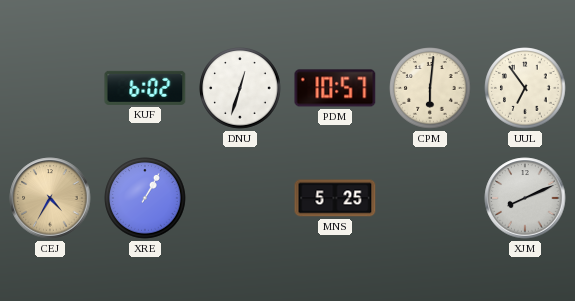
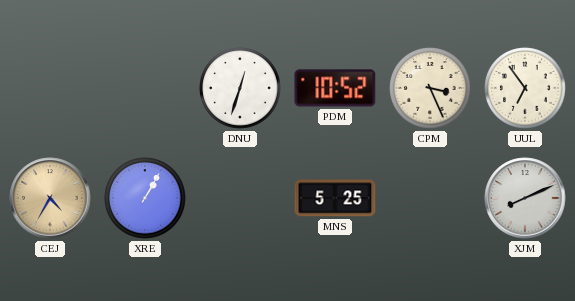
KUF: 6:02 -> none (145, 88)
PDM: 10:57 -> 10:52 (335, 88)
CPM: 6:01 -> 3:26 (430, 88)
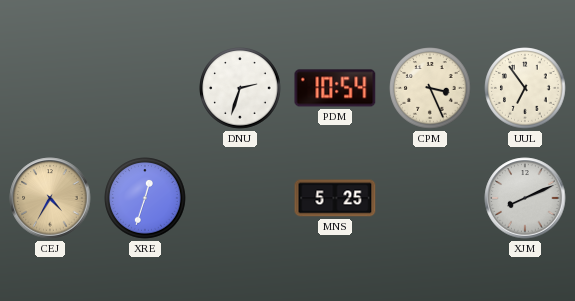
DNU: 12:33 -> 2:33 (240, 88)
PDM: 10:52 -> 10:54 (335, 88)
XRE: 1:05 -> 12:33 (145, 198)
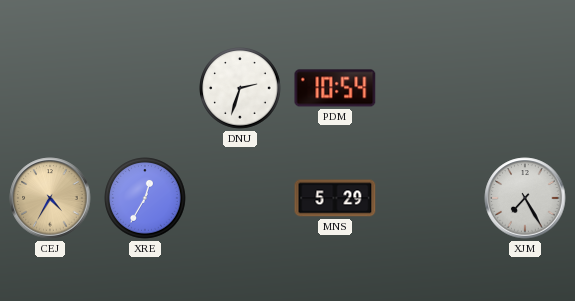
CPM: 3:26 -> none (430, 88)
UUL: 6:54 -> none (525, 88)
XRE: 12:33 -> 12:35 (145, 198)
MNS: 5:25 -> 5:29 (335, 198)
XJM: 8:11 -> 7:25 (525, 198)
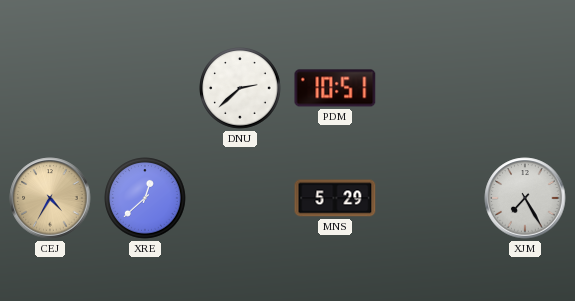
DNU: 2:33 -> 2:38 (240, 88)
PDM: 10:54 -> 10:51 (335, 88)
XRE: 12:35 -> 12:38 (145, 198)
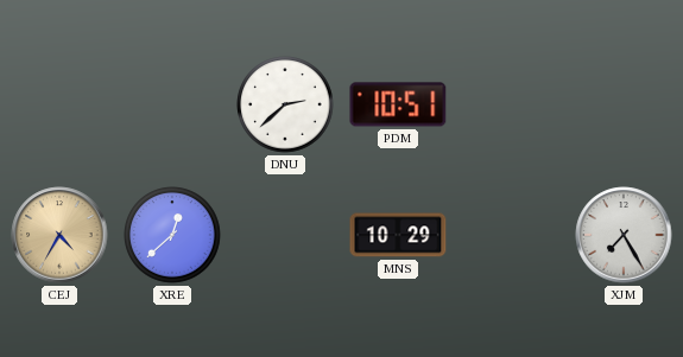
MNS: 5:29 -> 10:29 (398, 235)
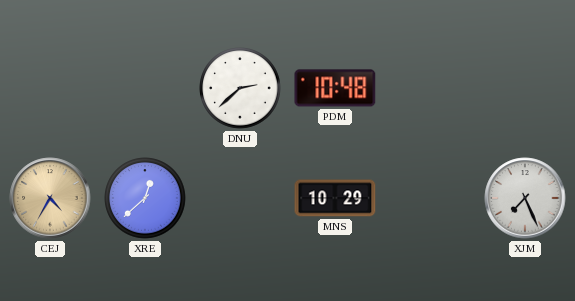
PDM: 10:51 -> 10:48 (335, 88)
XJM: 7:25 -> 7:26 (525, 198)
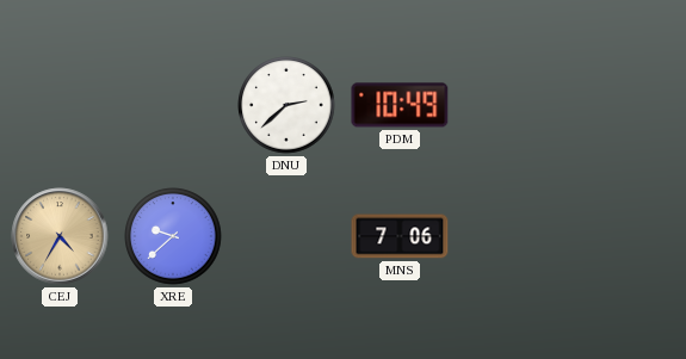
PDM: 10:48 -> 10:49 (400, 105)
XRE: 12:38 -> 9:38 (173, 236)
MNS: 10:29 -> 7:06 (400, 236)
XJM: 7:26 -> none (525, 198)
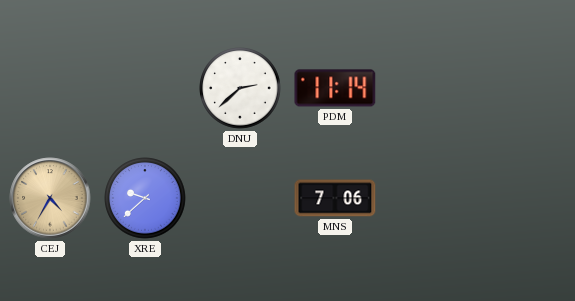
PDM: 10:49 -> 11:14 (335, 88)
